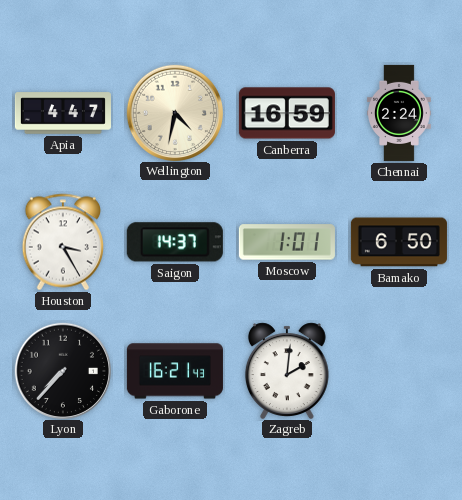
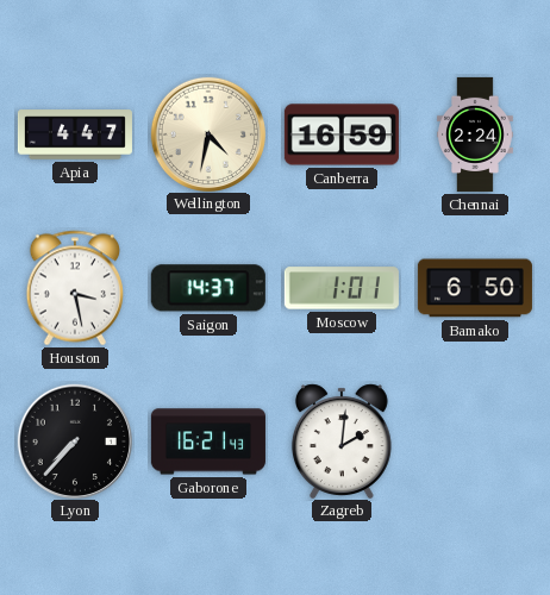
Houston: 3:25 -> 3:28 (74, 288)
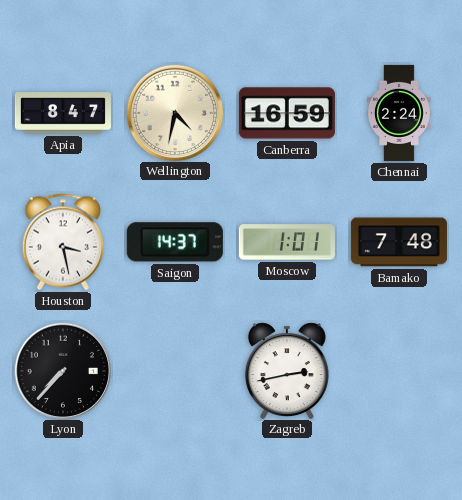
Apia: 4:47 -> 8:47 (63, 113)
Bamako: 6:50 -> 7:48 (399, 242)
Gaborone: 16:21 -> none (208, 441)
Zagreb: 2:01 -> 2:43 (287, 370)
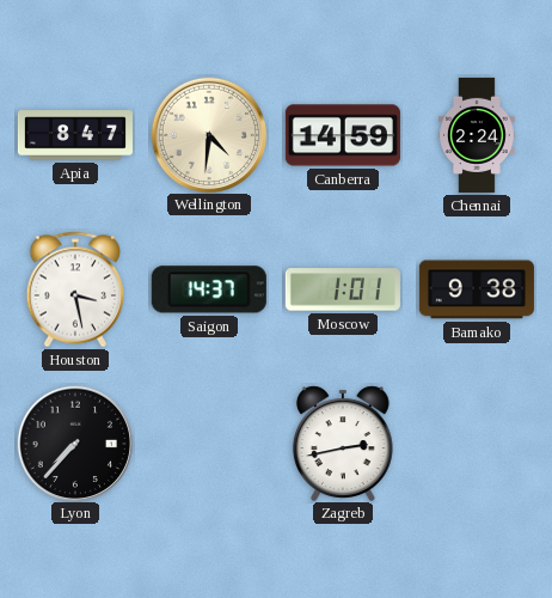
Wellington: 4:32 -> 4:31 (208, 134)
Canberra: 16:59 -> 14:59 (343, 135)
Bamako: 7:48 -> 9:38 (477, 289)
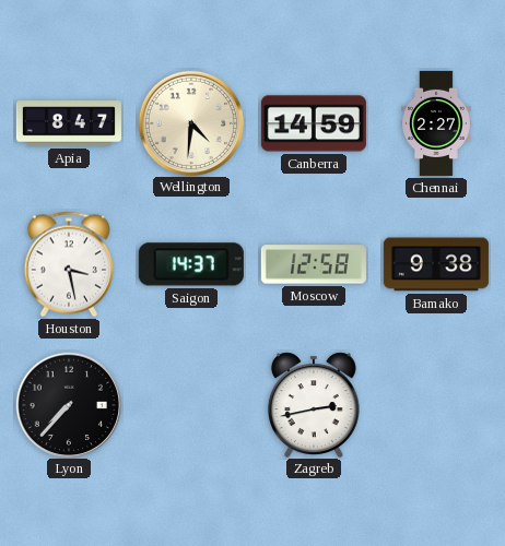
Chennai: 2:24 -> 2:27 (437, 123)
Moscow: 1:01 -> 12:58 (314, 264)
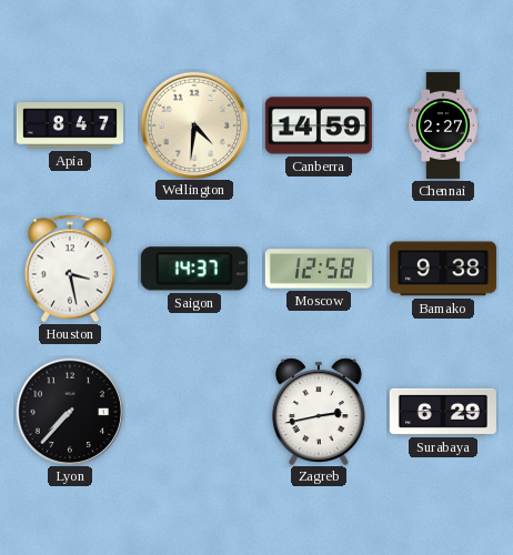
Surabaya: none -> 6:29 (443, 412)
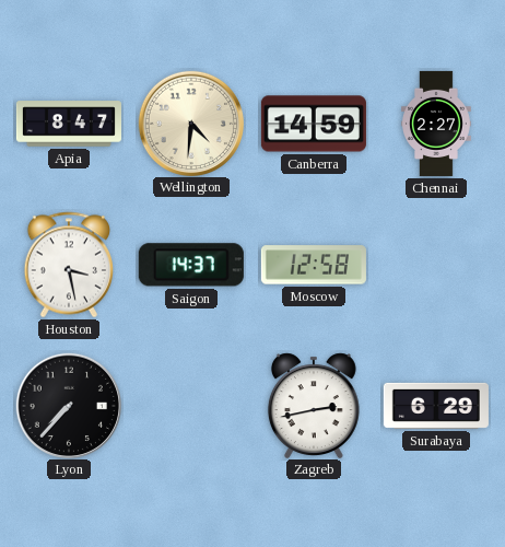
Bamako: 9:38 -> none (443, 269)
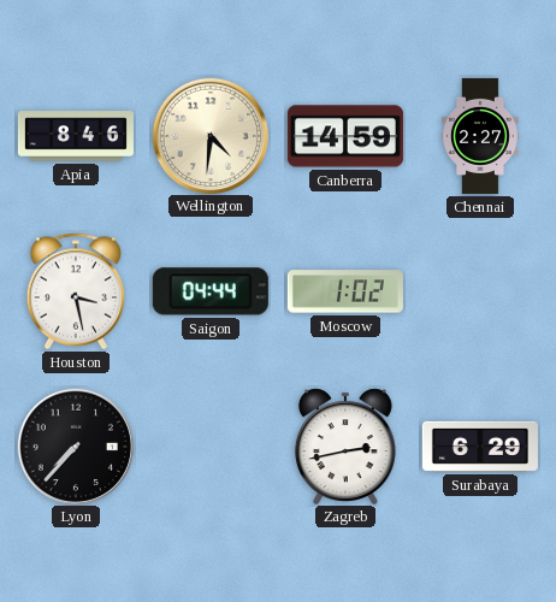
Apia: 8:47 -> 8:46 (76, 136)
Saigon: 14:37 -> 04:44 (211, 291)
Moscow: 12:58 -> 1:02 (345, 291)
